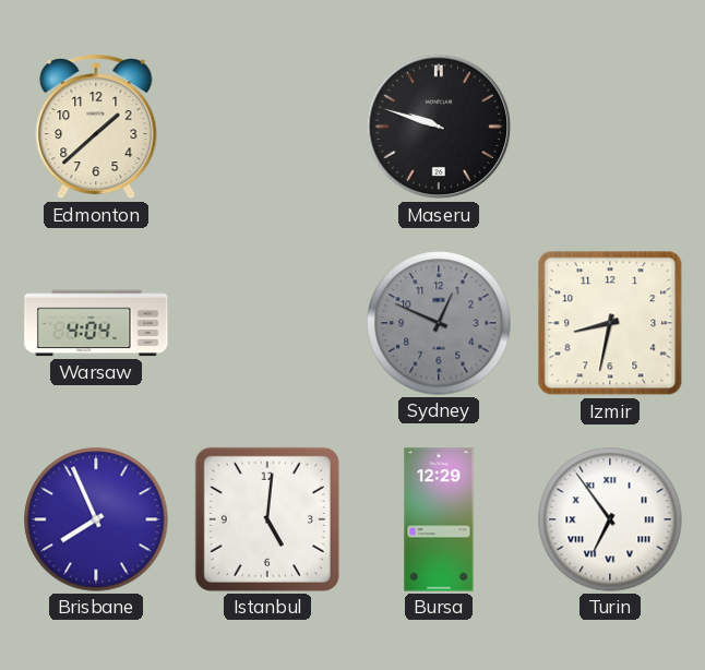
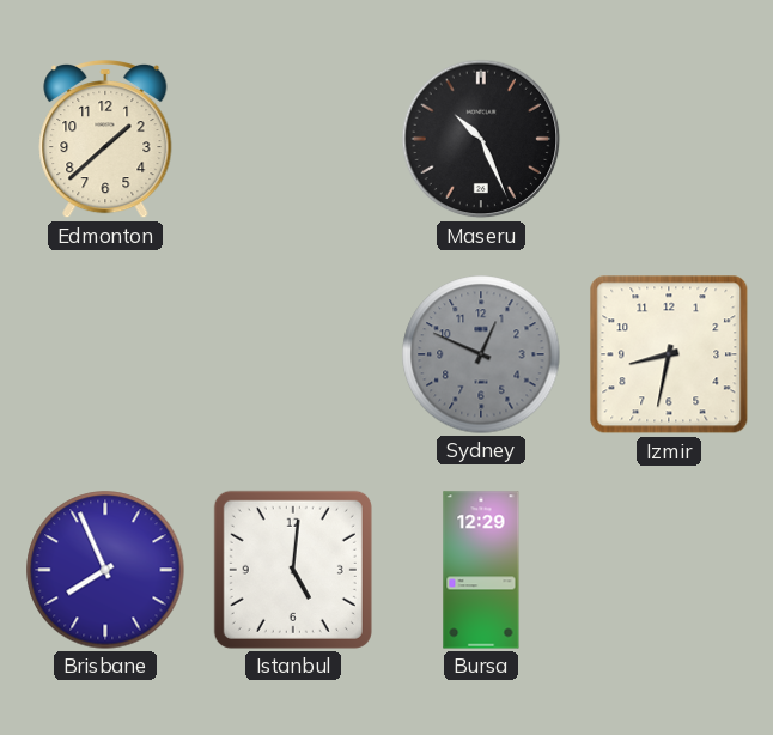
Maseru: 9:48 -> 10:26 (481, 139)
Warsaw: 4:04 -> none (96, 323)
Turin: 6:54 -> none (610, 519)
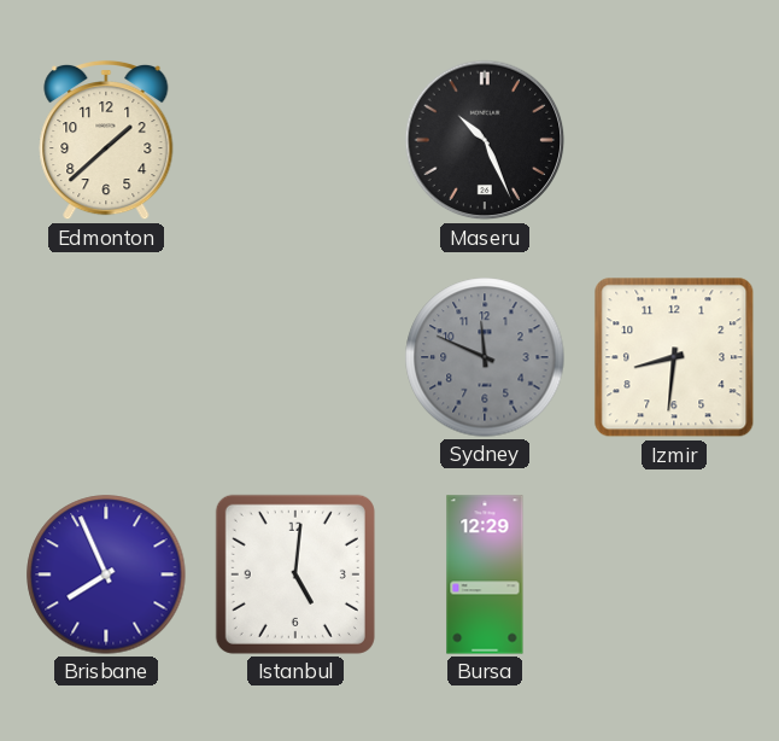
Sydney: 12:49 -> 11:49 (485, 357)
Izmir: 8:32 -> 8:31 (674, 357)
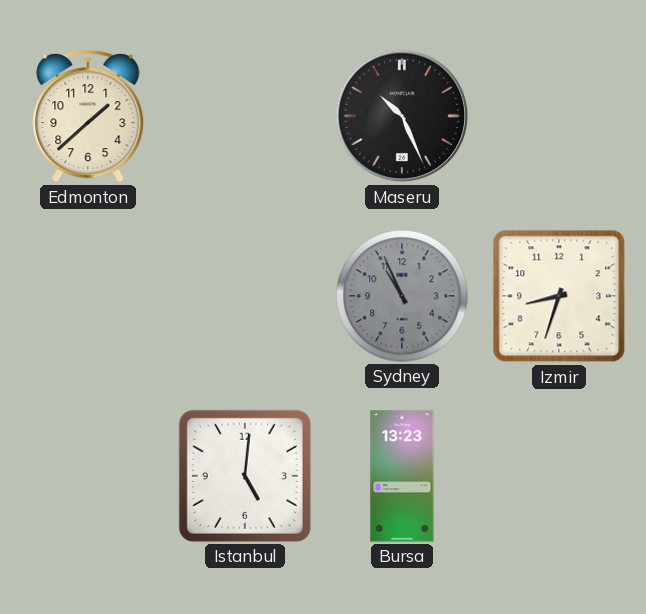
Sydney: 11:49 -> 10:56 (402, 296)
Izmir: 8:31 -> 8:33 (559, 296)
Brisbane: 7:56 -> none (106, 574)
Bursa: 12:29 -> 13:23 (402, 476)
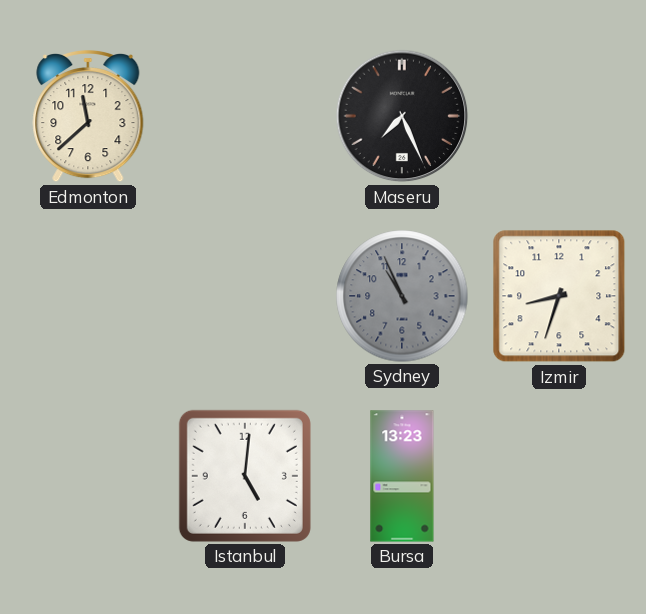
Edmonton: 1:38 -> 11:38 (88, 116)
Maseru: 10:26 -> 7:26 (402, 116)
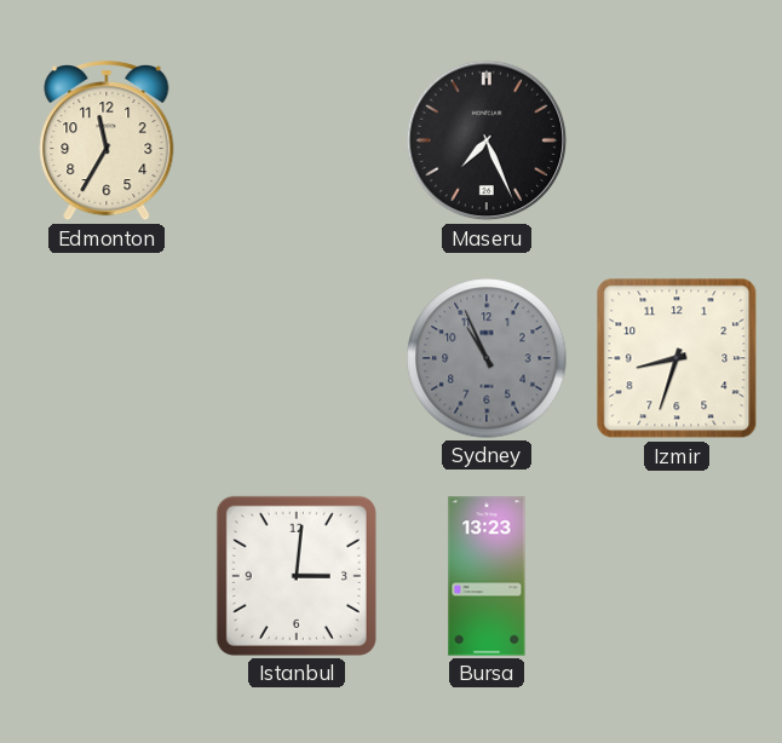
Edmonton: 11:38 -> 11:35 (107, 140)
Istanbul: 5:01 -> 3:01 (297, 576)
